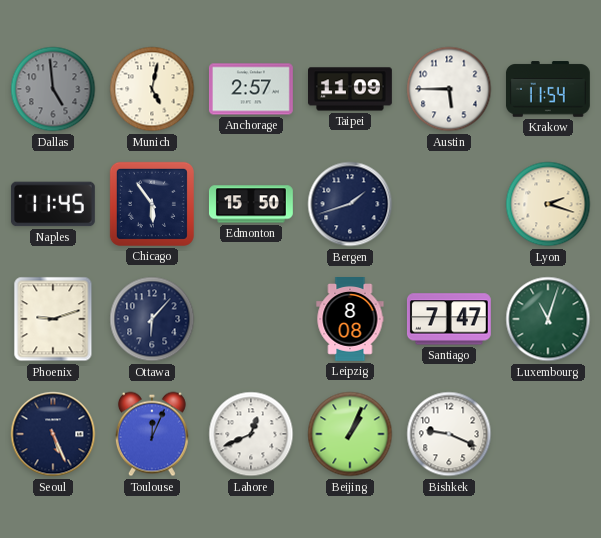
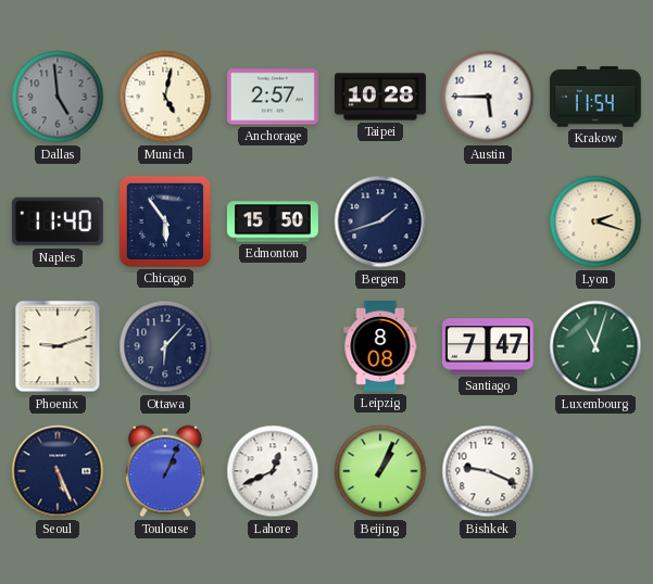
Taipei: 11:09 -> 10:28 (381, 97)
Naples: 11:45 -> 11:40 (58, 221)
Toulouse: 12:04 -> 1:04 (165, 471)
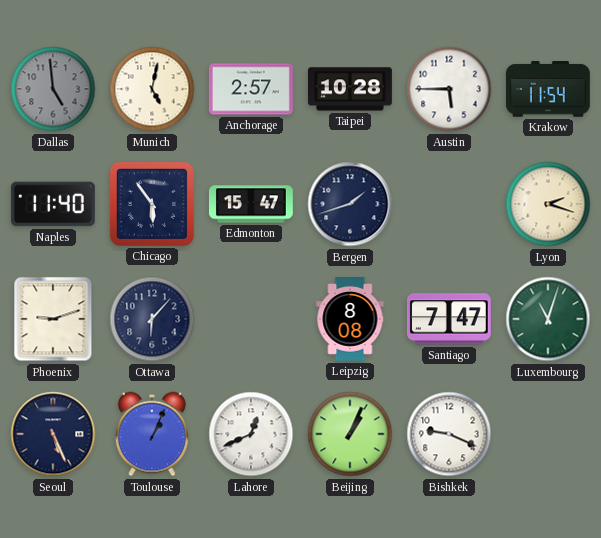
Edmonton: 15:50 -> 15:47 (251, 204)
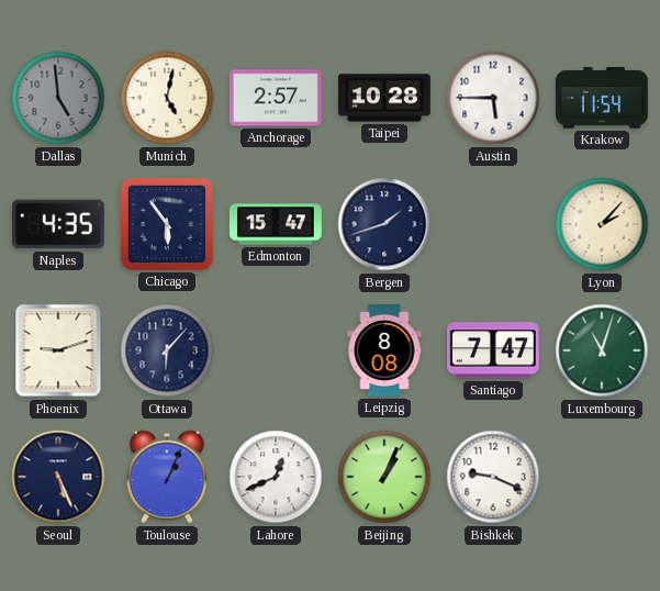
Naples: 11:40 -> 4:35 (58, 224)
Lyon: 2:18 -> 2:07 (602, 224)
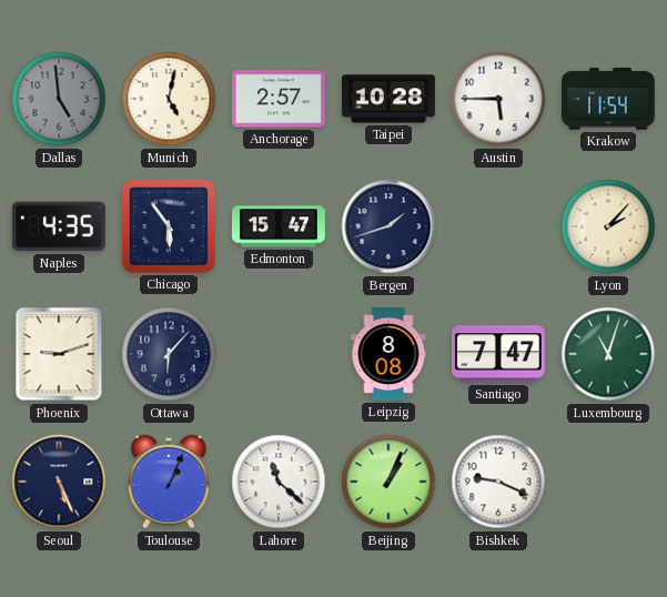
Lahore: 12:41 -> 11:22 (279, 482)
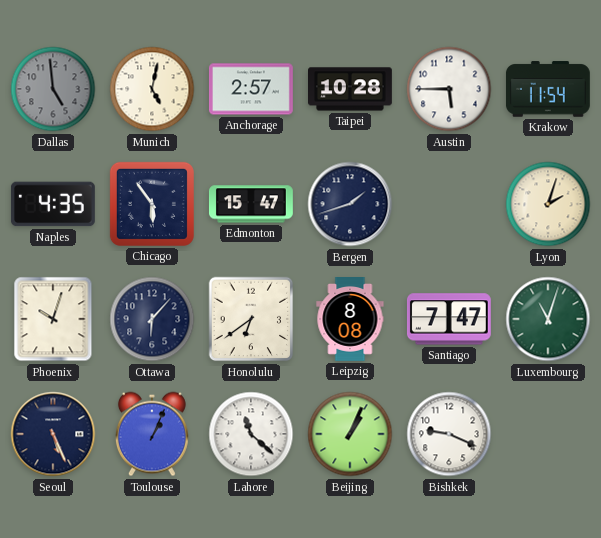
Lyon: 2:07 -> 2:03 (548, 204)
Phoenix: 9:12 -> 10:03 (53, 319)
Honolulu: none -> 6:39 (251, 319)
